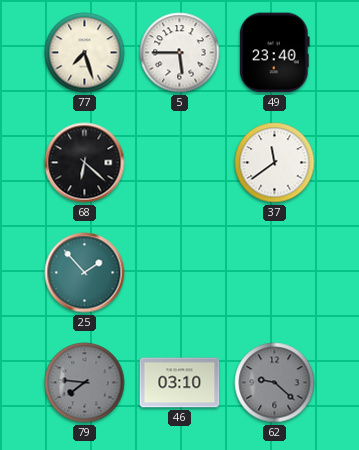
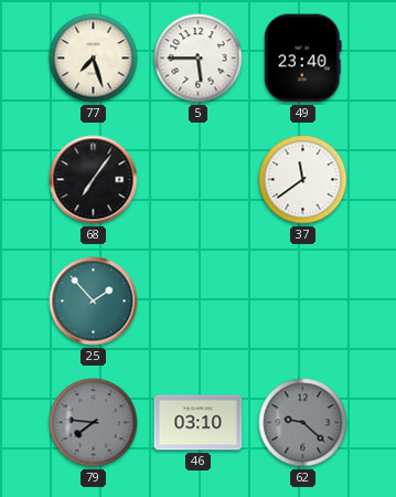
68: 6:22 -> 7:06 (94, 180)
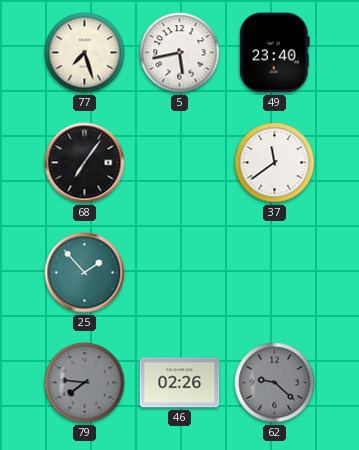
5: 5:45 -> 5:43 (180, 53)
46: 03:10 -> 02:26 (180, 383)
